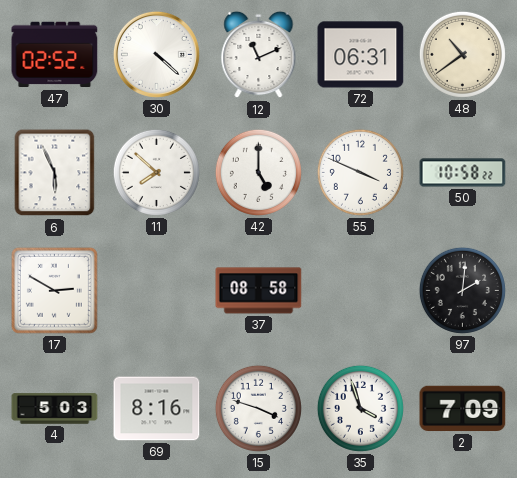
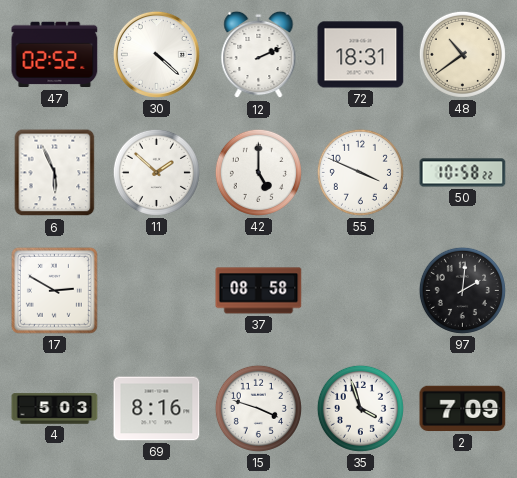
12: 11:11 -> 2:11 (259, 55)
72: 06:31 -> 18:31 (361, 55)
11: 7:52 -> 1:52 (156, 172)
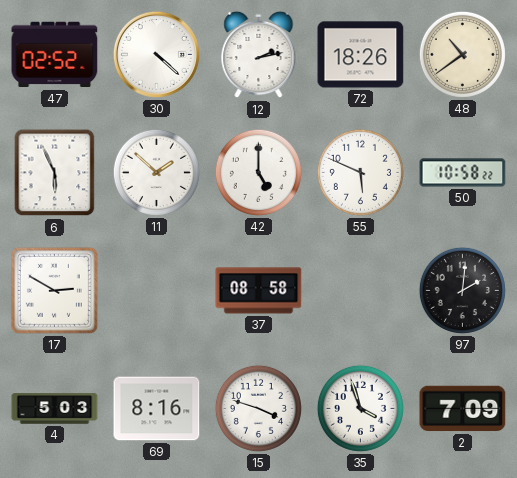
12: 2:11 -> 2:13 (259, 55)
72: 18:31 -> 18:26 (361, 55)
55: 3:49 -> 5:49 (360, 172)
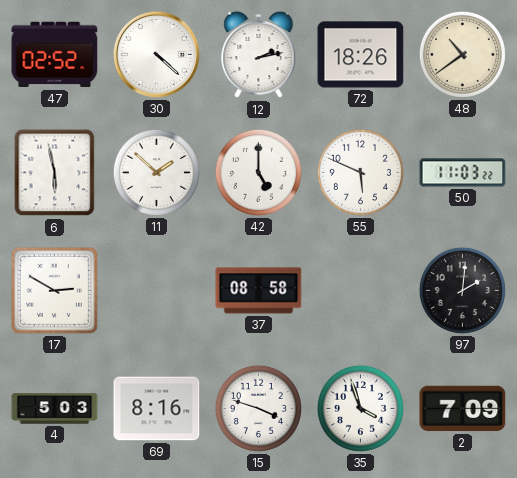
6: 5:56 -> 5:58 (55, 173)
50: 10:58 -> 11:03 (463, 173)
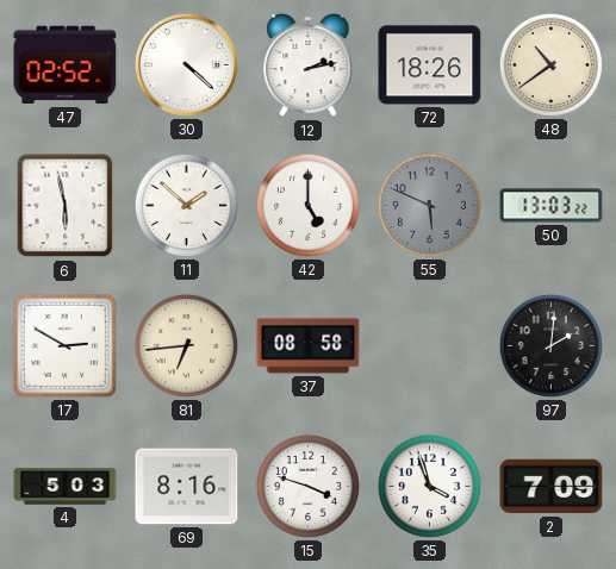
55 dial: white -> grey (429, 205)
50: 11:03 -> 13:03 (552, 206)
81: none -> 6:44 (186, 345)
